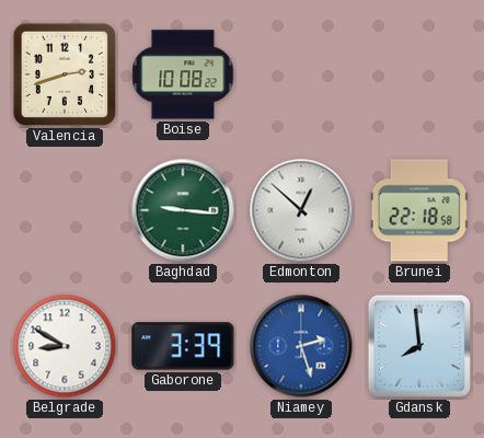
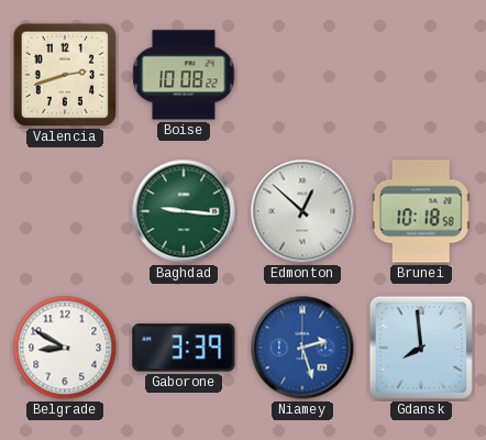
Brunei: 22:18 -> 10:18 (421, 211)
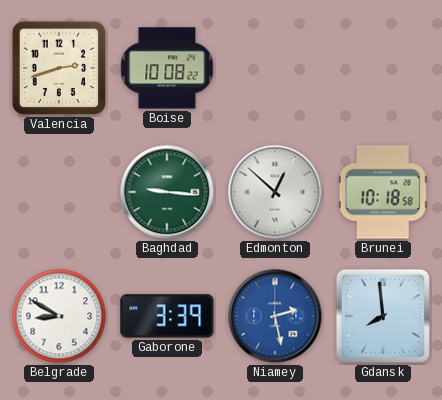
Niamey: 2:27 -> 2:28 (275, 316)
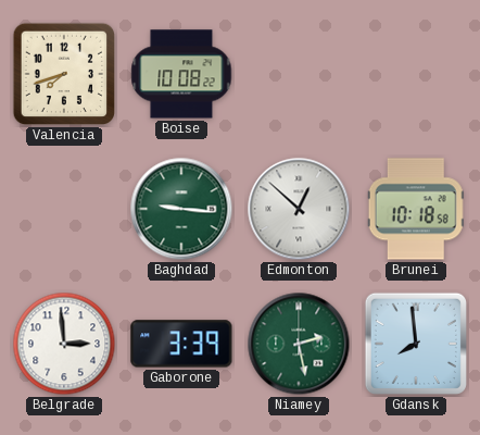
Valencia: 2:42 -> 7:42 (64, 74)
Belgrade: 8:50 -> 2:59 (64, 344)
Niamey dial: blue -> green (299, 344)
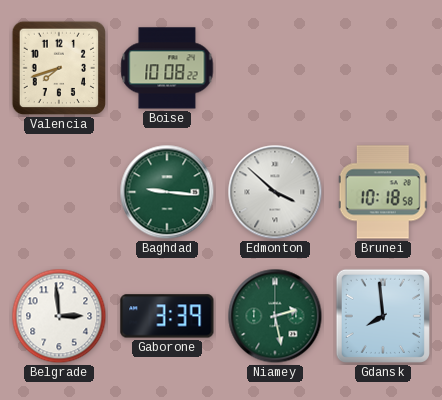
Edmonton: 12:52 -> 3:52 (275, 192)
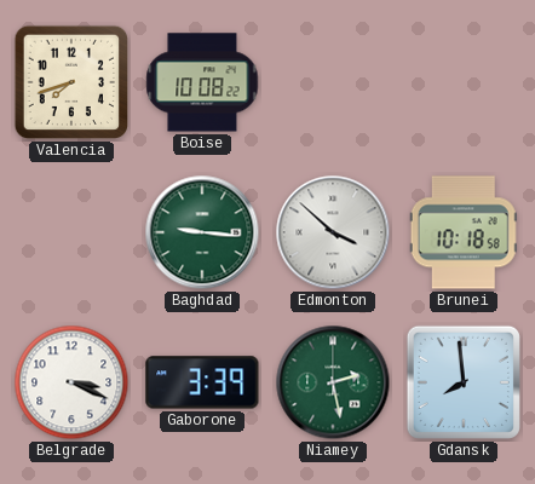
Belgrade: 2:59 -> 3:19 (71, 382)
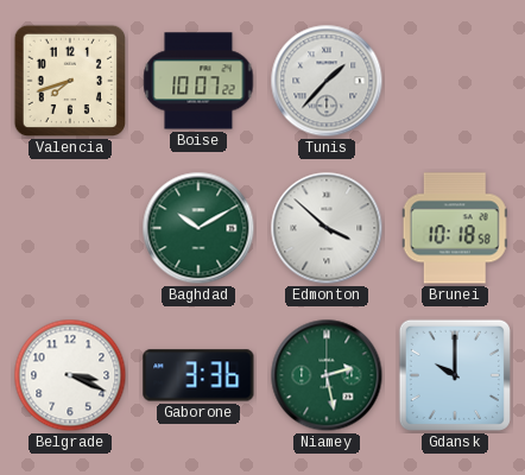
Boise: 10:08 -> 10:07 (198, 81)
Tunis: none -> 1:37 (327, 81)
Baghdad: 9:16 -> 10:10 (198, 228)
Gaborone: 3:39 -> 3:36 (198, 375)
Gdansk: 7:59 -> 10:00 (455, 375)
